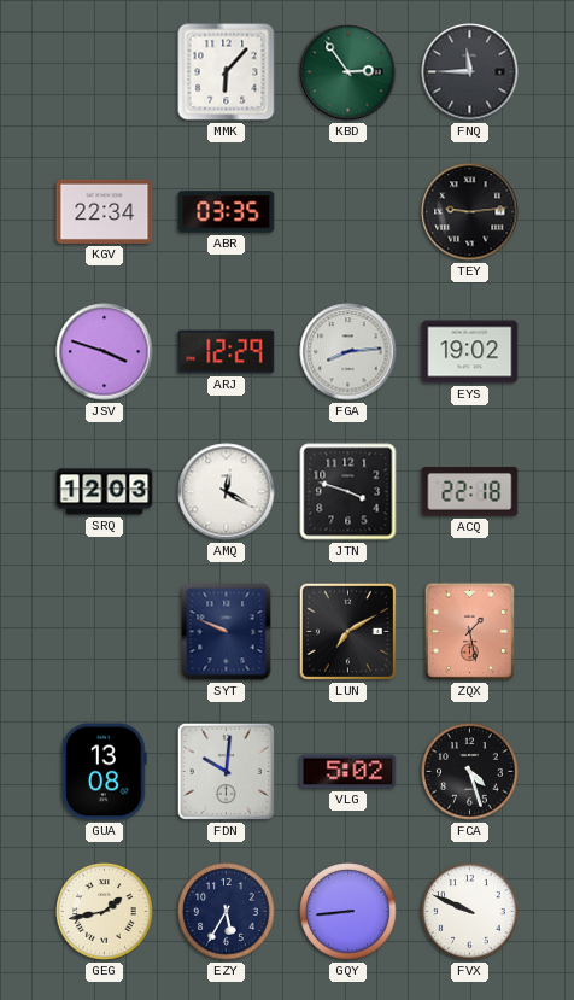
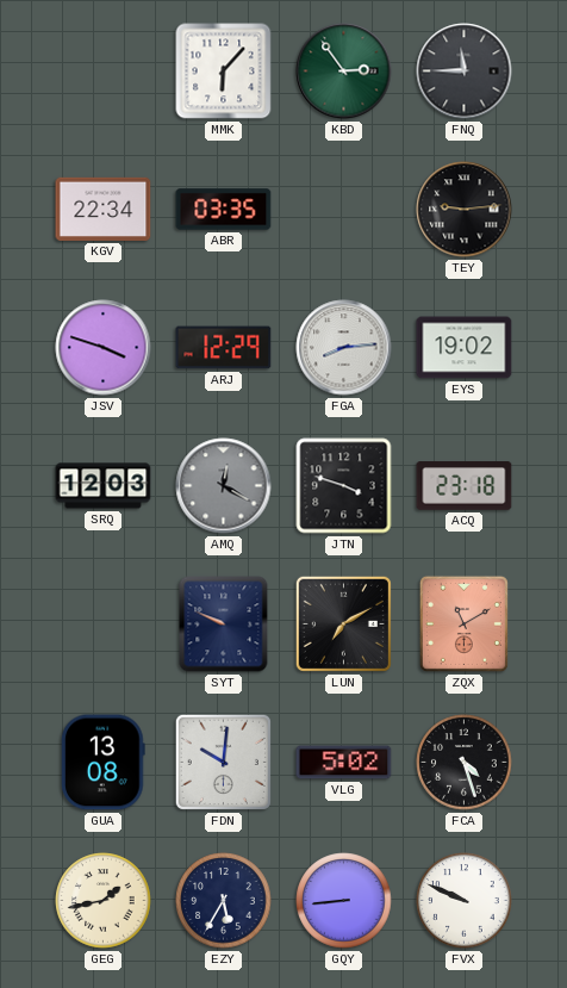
AMQ dial: white -> grey (224, 486)
ACQ: 22:18 -> 23:18 (465, 486)
ZQX: 1:28 -> 11:10 (463, 623)
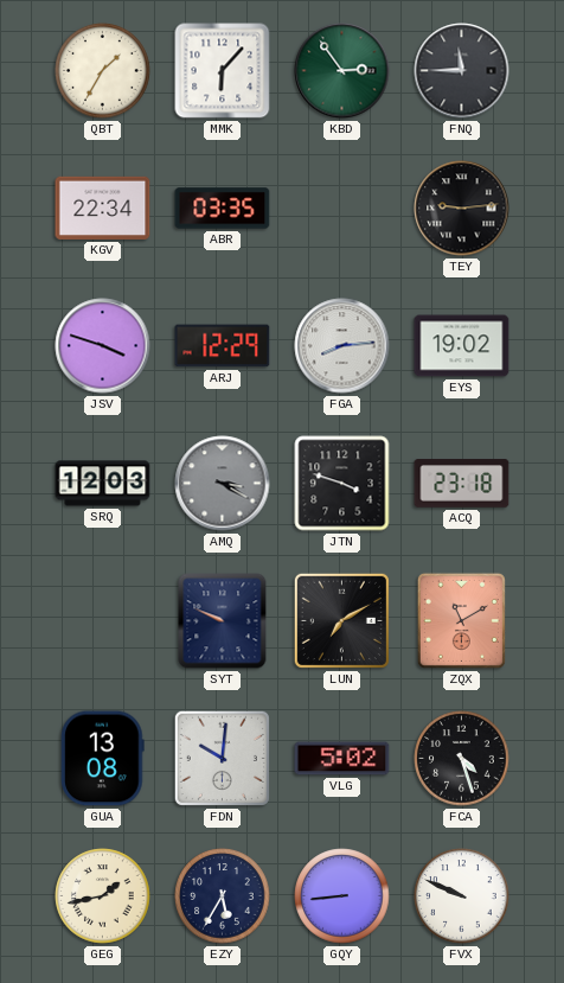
QBT: none -> 1:35 (103, 71)
AMQ: 12:20 -> 3:20 (223, 484)
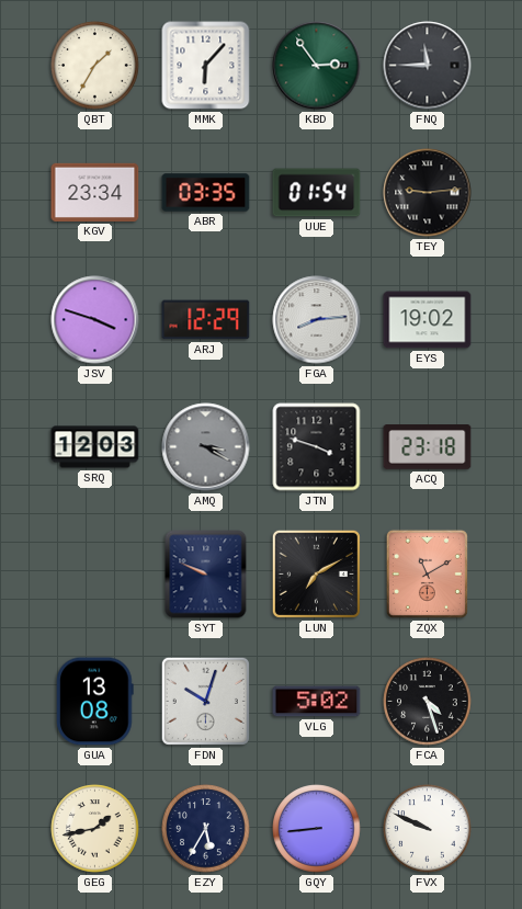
KGV: 22:34 -> 23:34 (95, 192)
UUE: none -> 01:54 (317, 193)
FDN: 10:01 -> 10:03 (205, 701)
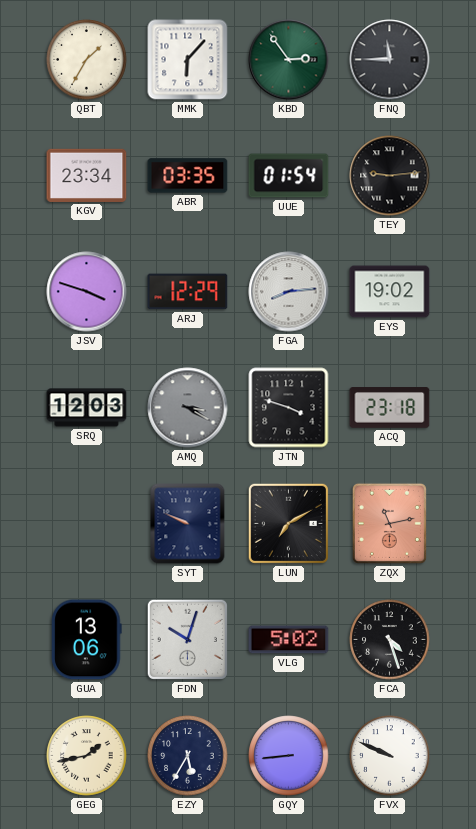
ZQX: 11:10 -> 11:13 (389, 523)
GUA: 13:08 -> 13:06 (87, 640)
